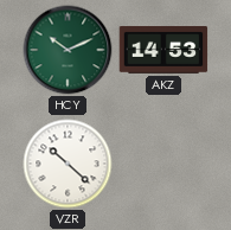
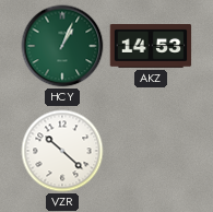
HCY: 10:11 -> 1:04 (62, 46)
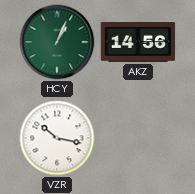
AKZ: 14:53 -> 14:56 (138, 43)
VZR: 10:22 -> 10:17 (57, 138)
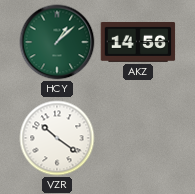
HCY: 1:04 -> 1:08 (57, 42)
VZR: 10:17 -> 10:21 (57, 138)
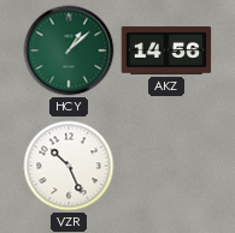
VZR: 10:21 -> 10:26 (69, 166)
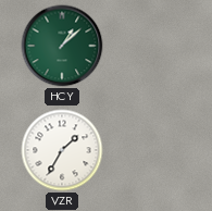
AKZ: 14:56 -> none (166, 52)
VZR: 10:26 -> 1:35 (62, 150)
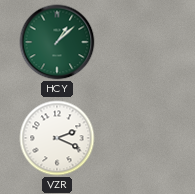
VZR: 1:35 -> 2:19 (57, 138)
